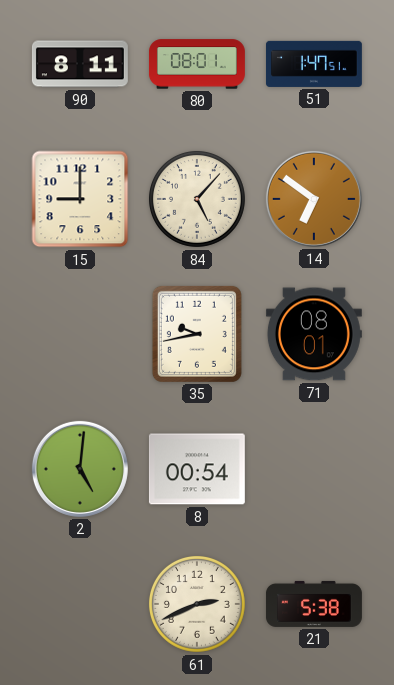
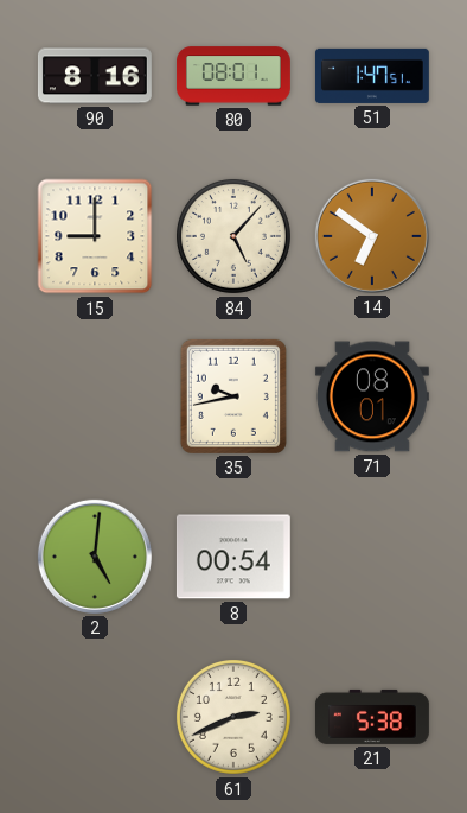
90: 8:11 -> 8:16 (95, 76)
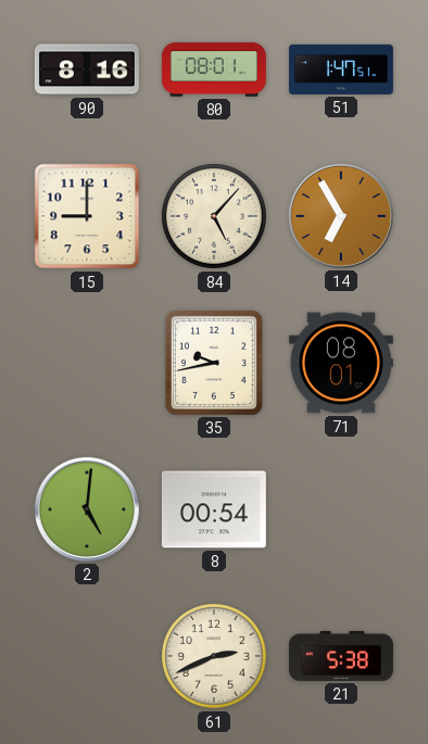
14: 6:51 -> 6:55 (341, 216)
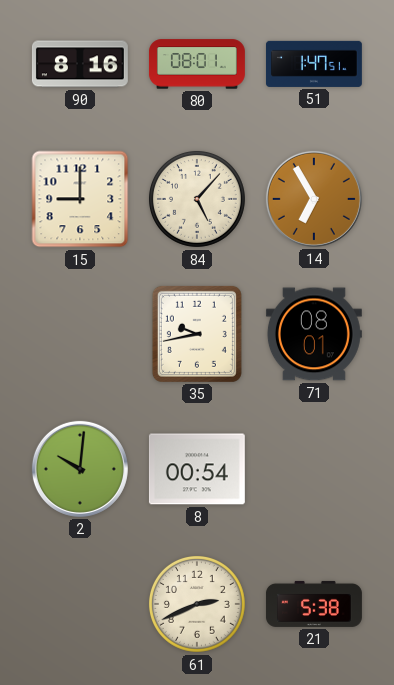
2: 5:01 -> 10:01 (80, 469)
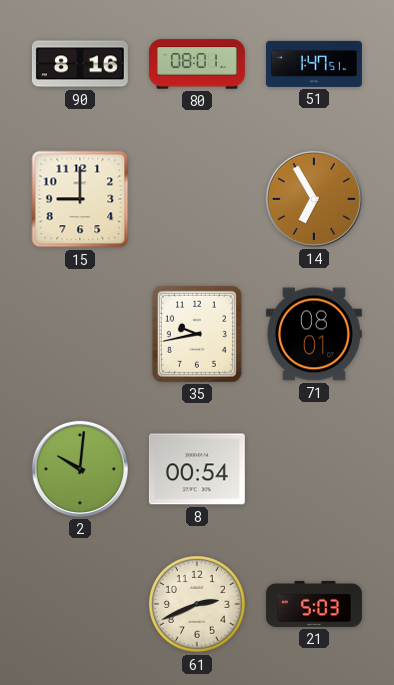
84: 5:07 -> none (197, 199)
21: 5:38 -> 5:03 (314, 604)
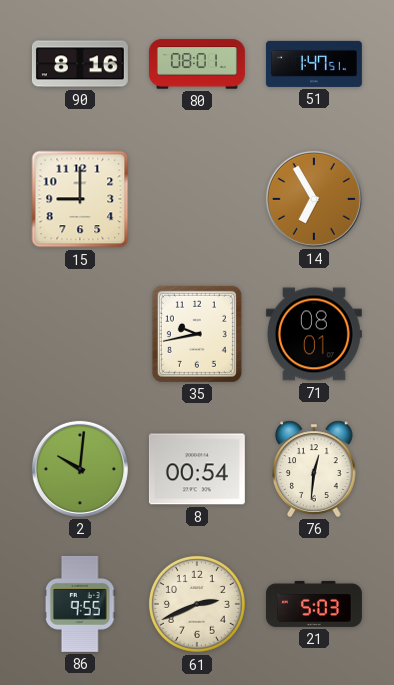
76: none -> 12:31 (314, 469)
86: none -> 9:55 (80, 604)
